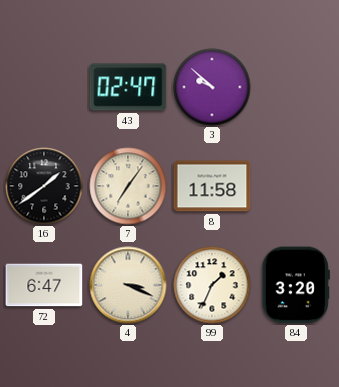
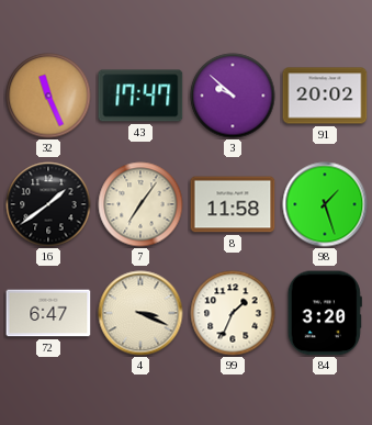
32: none -> 11:26 (48, 96)
43: 02:47 -> 17:47 (140, 96)
91: none -> 20:02 (325, 96)
98: none -> 1:27 (325, 204)
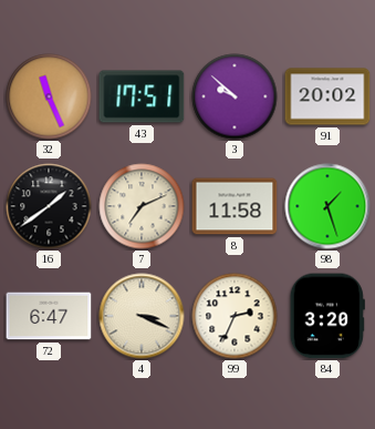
43: 17:47 -> 17:51 (142, 96)
7: 7:06 -> 7:11 (142, 206)
99: 1:34 -> 2:34 (235, 316)
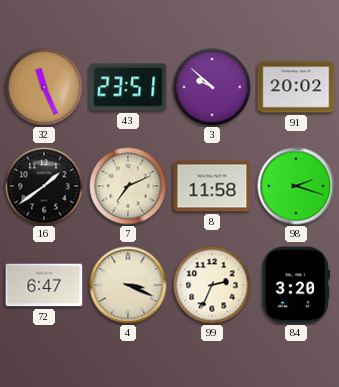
43: 17:51 -> 23:51 (128, 87)
98: 1:27 -> 2:18 (296, 186)
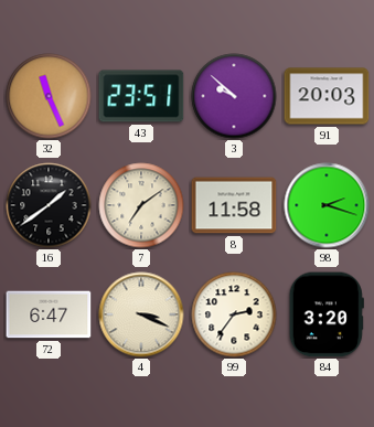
91: 20:02 -> 20:03 (327, 96)
7: 7:11 -> 7:09 (141, 205)
99: 2:34 -> 2:36 (234, 314)
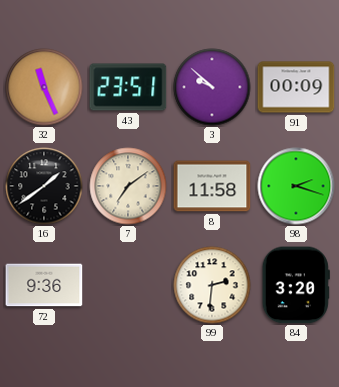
91: 20:03 -> 00:09 (296, 87)
72: 6:47 -> 9:36 (44, 285)
4: 3:19 -> none (141, 314)
99: 2:36 -> 2:31 (212, 285)
